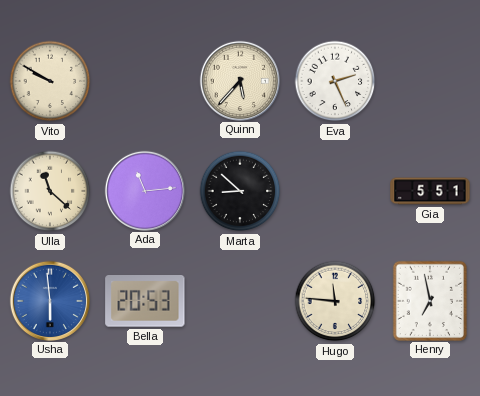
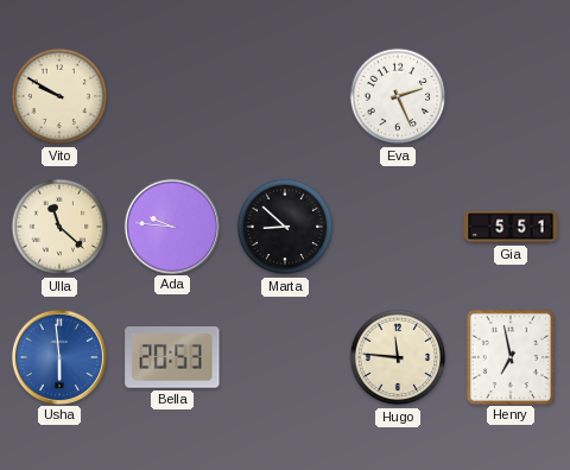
Quinn: 5:37 -> none (239, 80)
Ada: 11:14 -> 9:46 (171, 226)
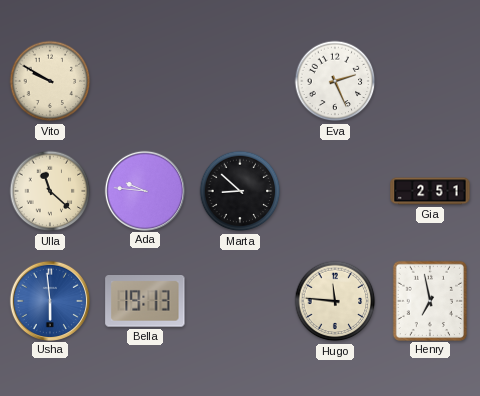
Gia: 5:51 -> 2:51 (430, 191)
Bella: 20:53 -> 19:13 (145, 302)
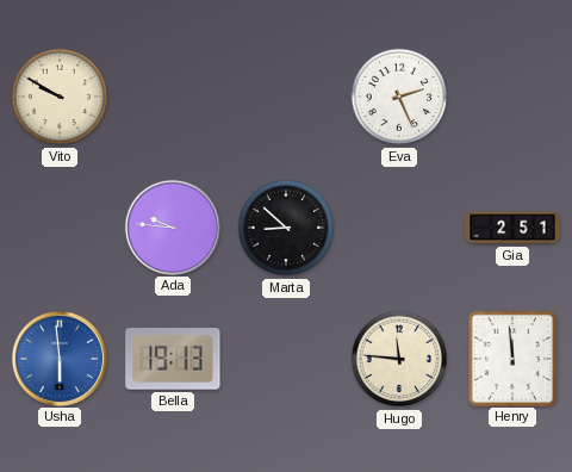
Ulla: 11:22 -> none (50, 191)
Henry: 6:58 -> 11:59 (511, 358)
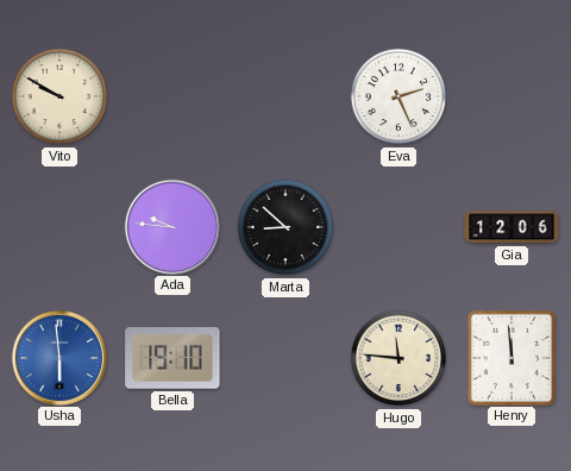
Gia: 2:51 -> 12:06 (512, 227)
Bella: 19:13 -> 19:10 (172, 359)
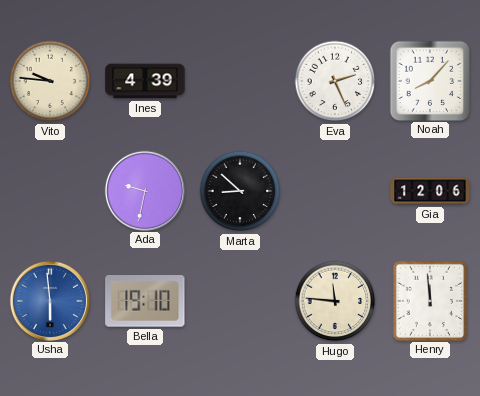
Vito: 9:50 -> 9:46 (50, 81)
Ines: none -> 4:39 (145, 81)
Noah: none -> 8:07 (429, 80)
Ada: 9:46 -> 9:32 (144, 190)
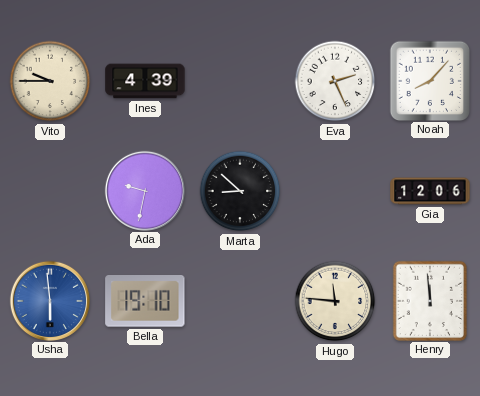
Vito: 9:46 -> 9:45 (50, 81)
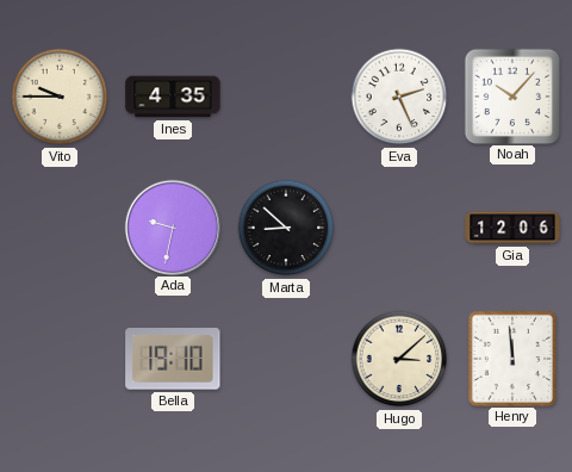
Ines: 4:39 -> 4:35 (173, 97)
Noah: 8:07 -> 10:07 (511, 95)
Usha: 5:59 -> none (49, 300)
Hugo: 11:46 -> 3:08 (399, 359)
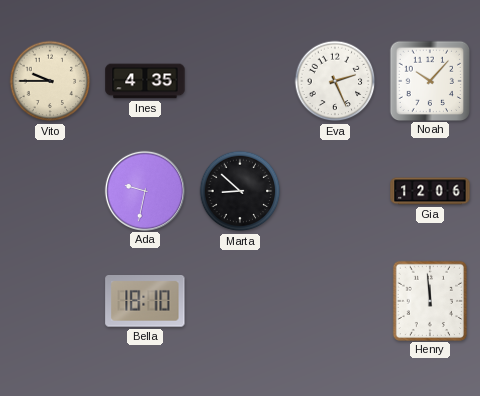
Bella: 19:10 -> 18:10 (145, 302)
Hugo: 3:08 -> none (399, 359)
